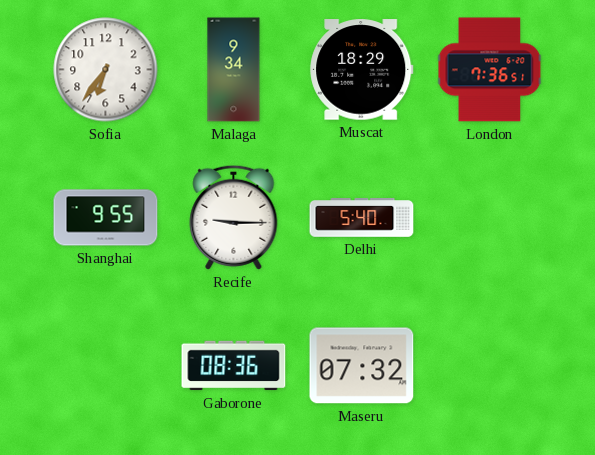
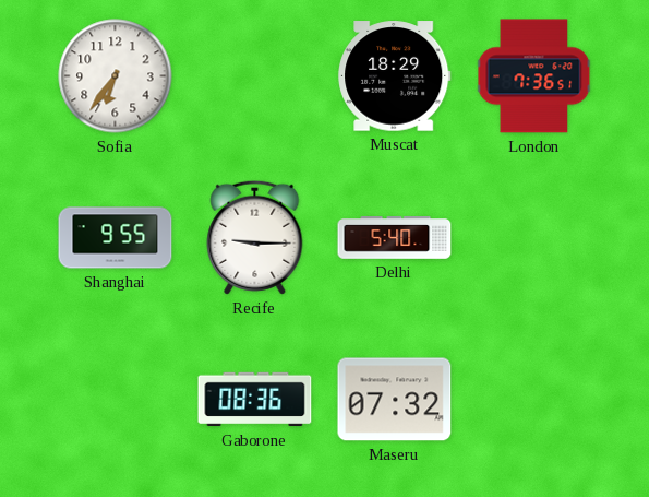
Malaga: 9:34 -> none (234, 70)
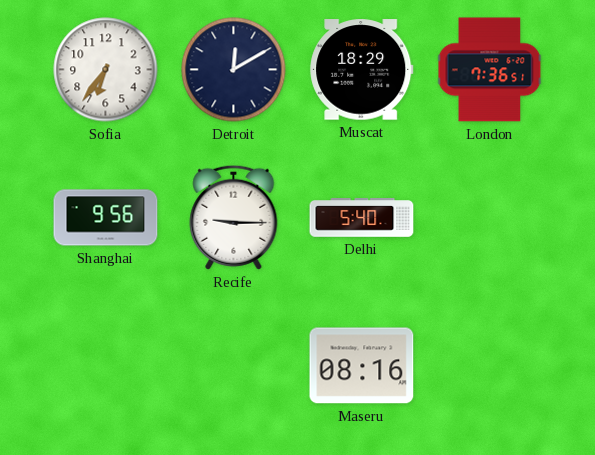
Detroit: none -> 12:10 (234, 70)
Shanghai: 9:55 -> 9:56 (106, 218)
Gaborone: 08:36 -> none (255, 400)
Maseru: 07:32 -> 08:16 (362, 366)
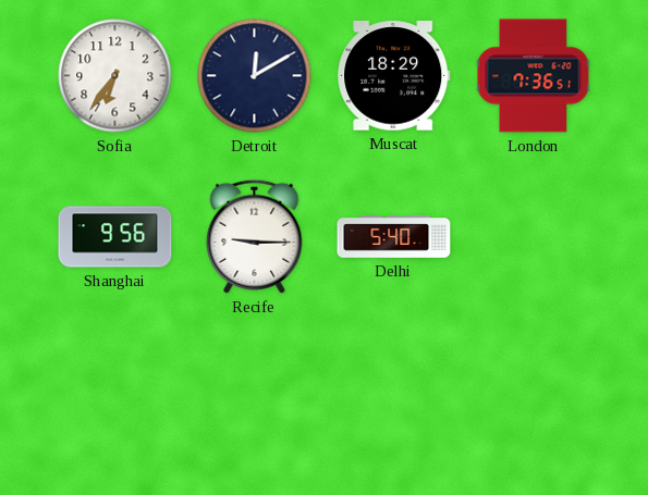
Maseru: 08:16 -> none (362, 366)
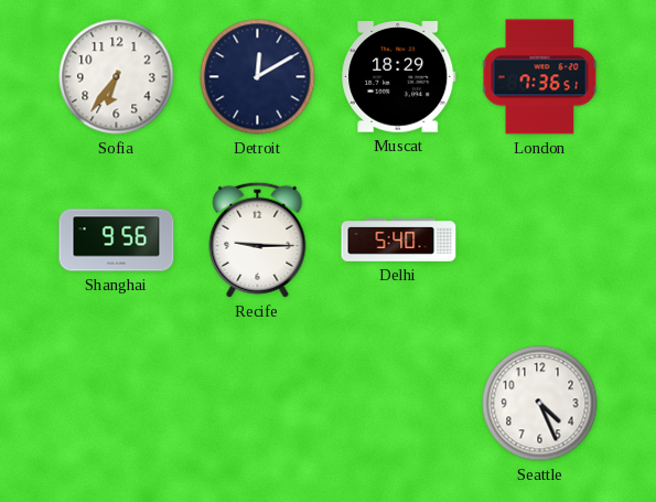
Seattle: none -> 4:26 (540, 404)
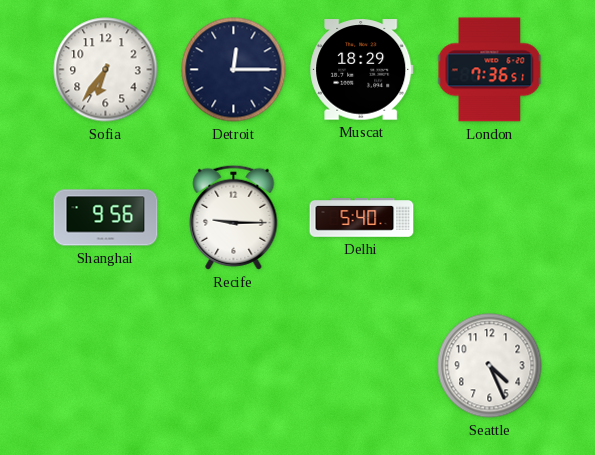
Detroit: 12:10 -> 12:15 (234, 70)
